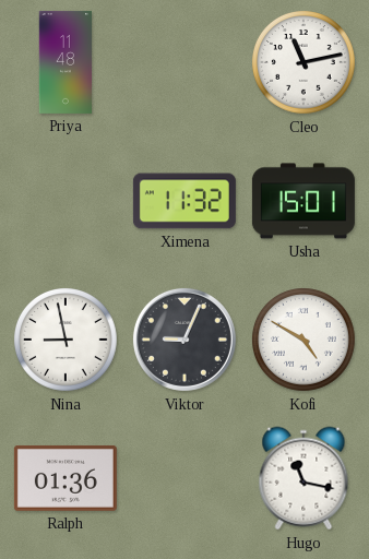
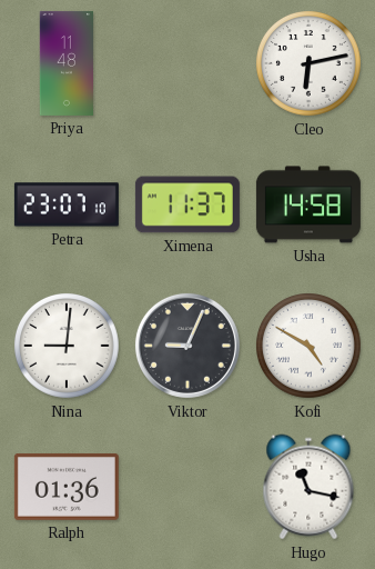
Cleo: 11:13 -> 6:13 (310, 64)
Petra: none -> 23:07 (67, 204)
Ximena: 11:32 -> 11:37 (187, 204)
Usha: 15:01 -> 14:58 (308, 204)
Nina: 8:58 -> 9:01 (68, 347)
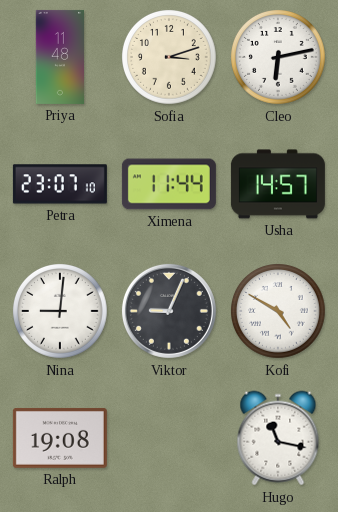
Sofia: none -> 3:12 (170, 58)
Ximena: 11:37 -> 11:44 (169, 184)
Usha: 14:58 -> 14:57 (278, 184)
Ralph: 01:36 -> 19:08 (60, 438)
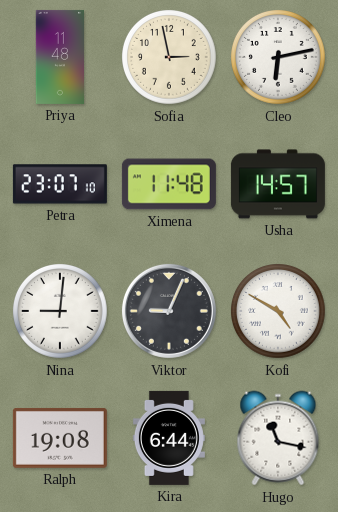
Sofia: 3:12 -> 2:58 (170, 58)
Ximena: 11:44 -> 11:48 (169, 184)
Kira: none -> 6:44 (169, 438)
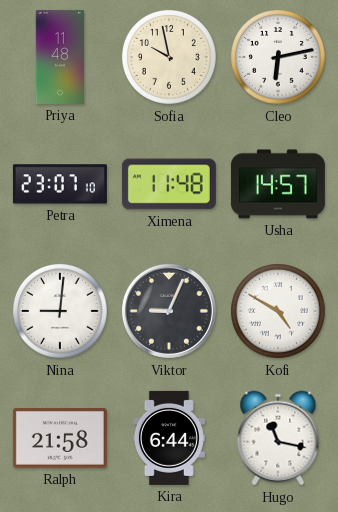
Sofia: 2:58 -> 9:58 (170, 58)
Ralph: 19:08 -> 21:58 (60, 438)
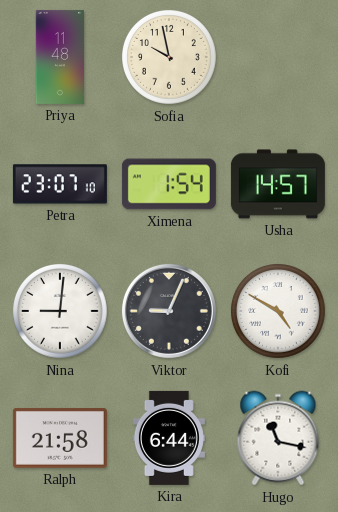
Cleo: 6:13 -> none (279, 58)
Ximena: 11:48 -> 1:54 (169, 184)
